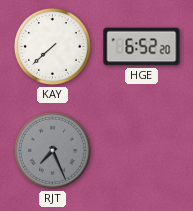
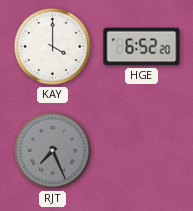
KAY: 7:38 -> 4:00 (52, 46)
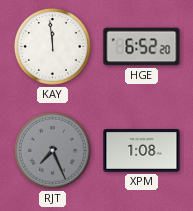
KAY: 4:00 -> 11:59 (52, 46)
XPM: none -> 1:08 (142, 151)
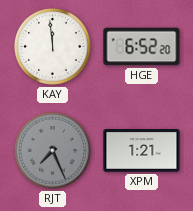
XPM: 1:08 -> 1:21 (142, 151)
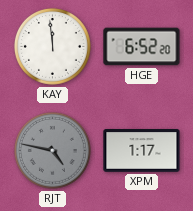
RJT: 7:26 -> 4:47 (52, 150)
XPM: 1:21 -> 1:17 (142, 151)
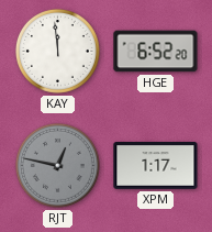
RJT: 4:47 -> 12:47 (57, 165)
